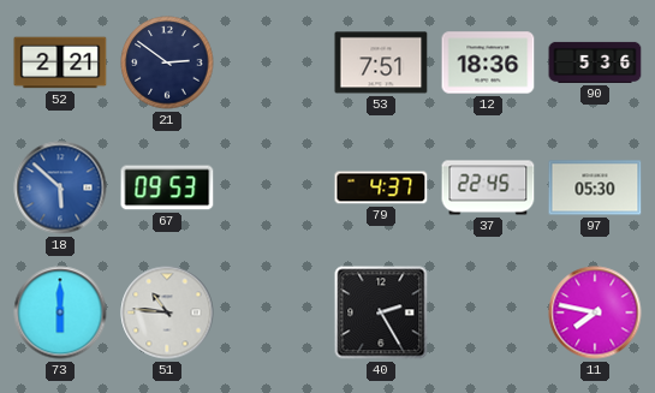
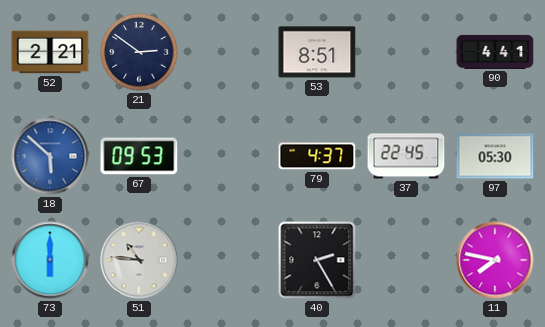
53: 7:51 -> 8:51 (317, 52)
12: 18:36 -> none (488, 62)
90: 5:36 -> 4:41 (495, 52)
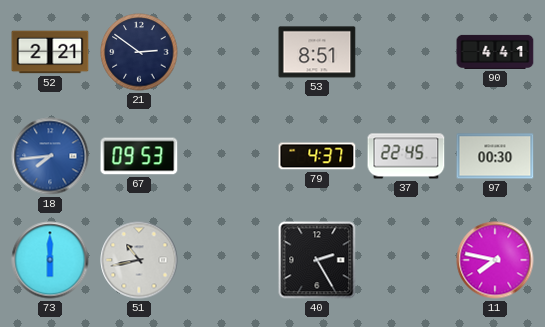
18: 5:52 -> 7:44 (50, 156)
97: 05:30 -> 00:30 (495, 156)
51: 10:46 -> 10:43 (139, 260)
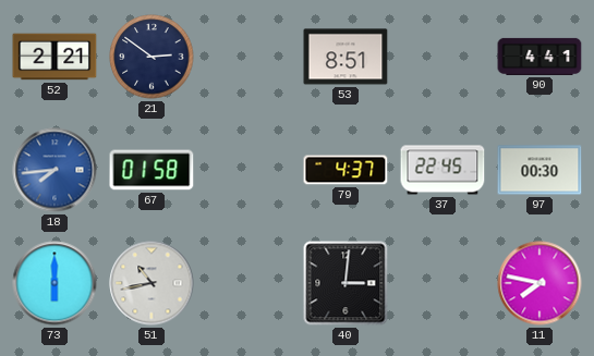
67: 09:53 -> 01:58 (151, 170)
40: 2:25 -> 3:01 (346, 283)
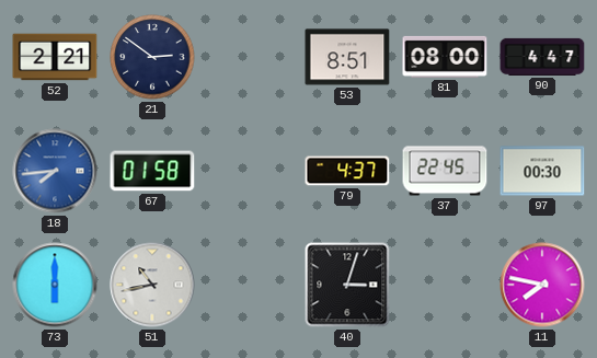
81: none -> 08:00 (445, 57)
90: 4:41 -> 4:47 (542, 57)
40: 3:01 -> 3:03 (347, 285)
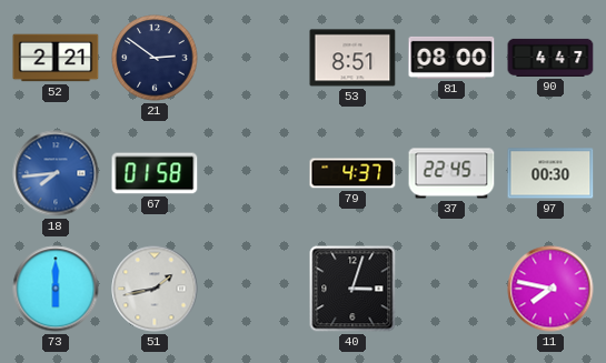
51: 10:43 -> 1:43 (155, 289)
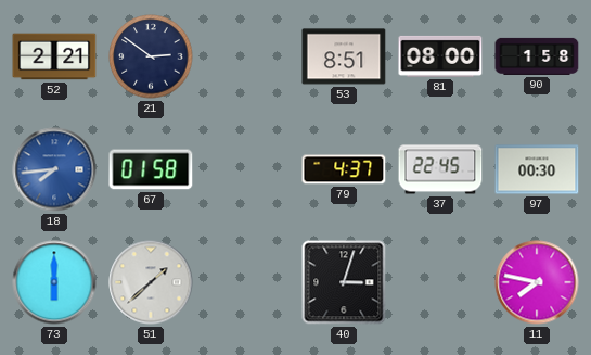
90: 4:47 -> 1:58 (537, 56)
51: 1:43 -> 1:38 (151, 282)
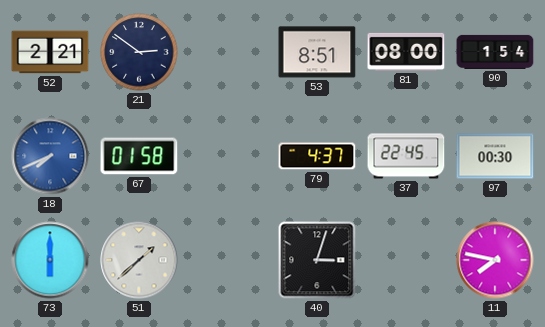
90: 1:58 -> 1:54 (495, 52)
18: 7:44 -> 7:41 (50, 156)
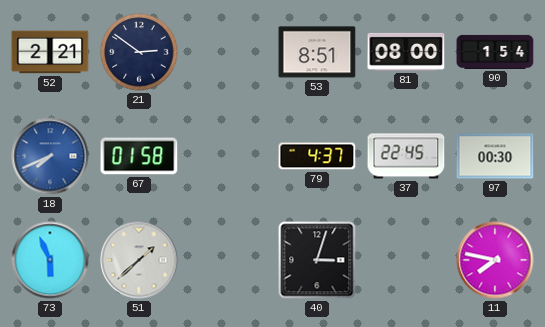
73: 6:00 -> 5:56 (50, 260)
